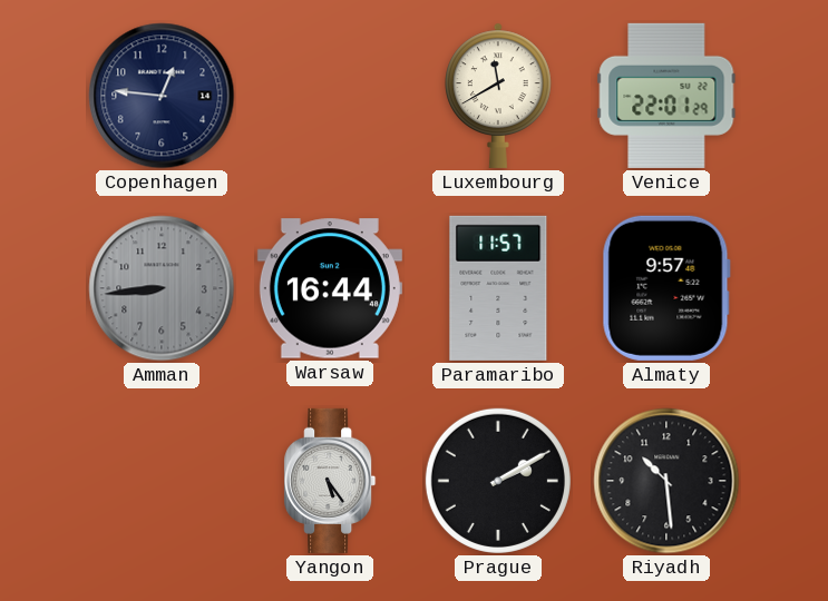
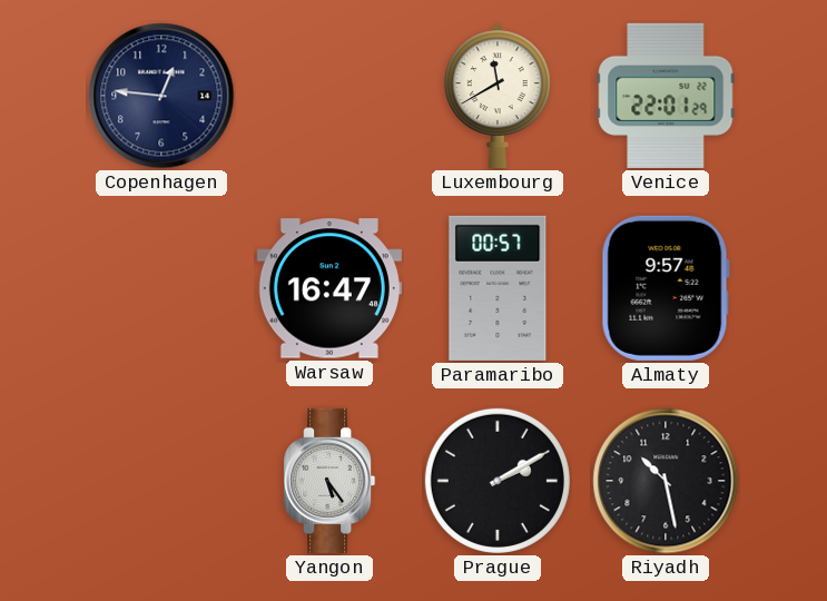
Amman: 8:44 -> none (162, 288)
Warsaw: 16:44 -> 16:47 (329, 288)
Paramaribo: 11:57 -> 00:57 (498, 288)
Riyadh: 10:29 -> 10:28 (666, 481)
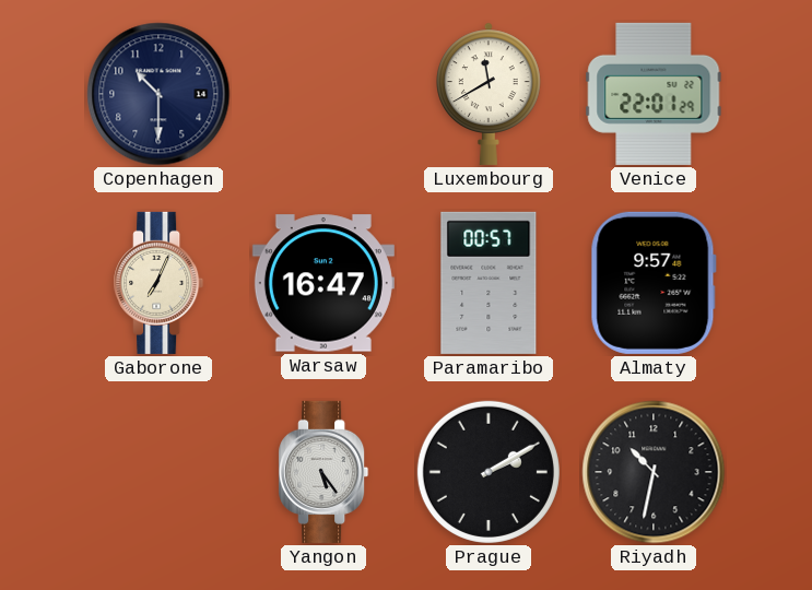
Copenhagen: 12:46 -> 10:30 (158, 94)
Gaborone: none -> 7:04 (158, 283)
Riyadh: 10:28 -> 10:32 (654, 472)
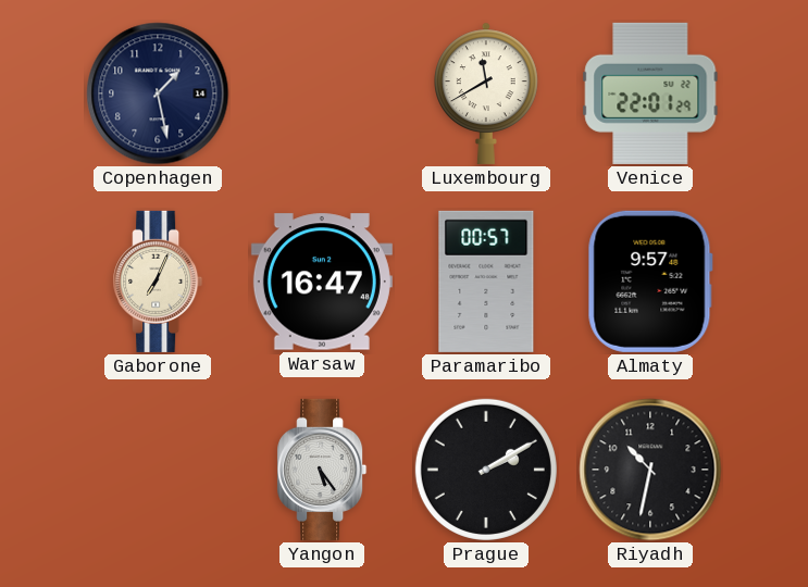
Copenhagen: 10:30 -> 1:28 (158, 93)
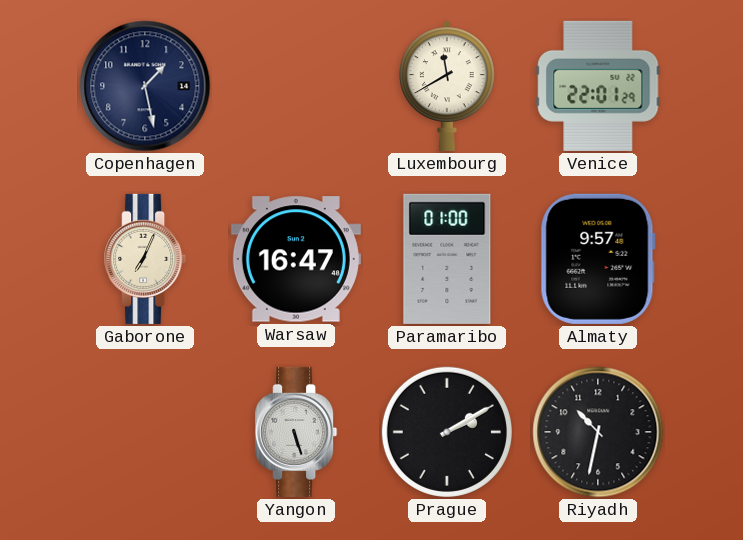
Paramaribo: 00:57 -> 01:00 (447, 259)
Yangon: 5:24 -> 5:27 (296, 432)
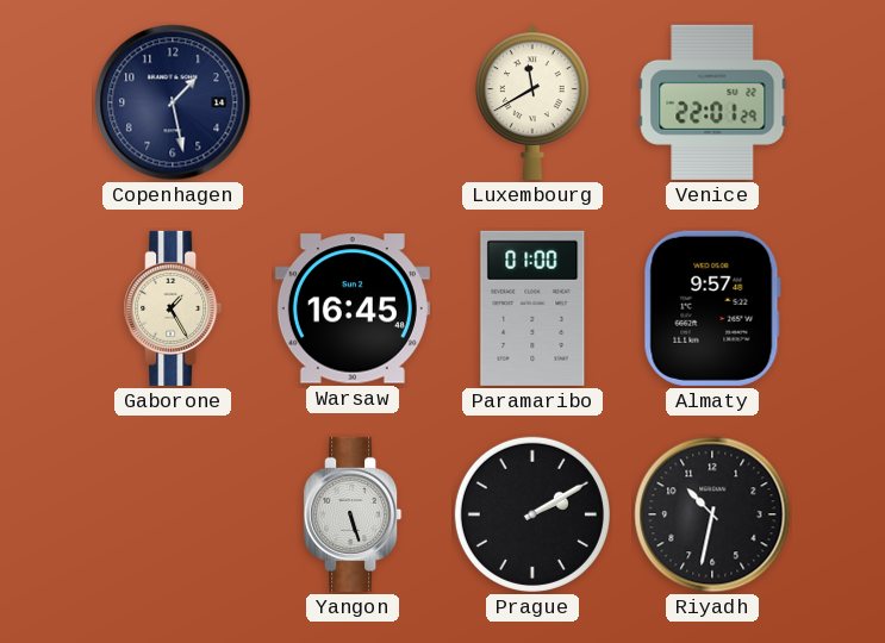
Gaborone: 7:04 -> 1:25 (173, 308)
Warsaw: 16:47 -> 16:45 (353, 308)
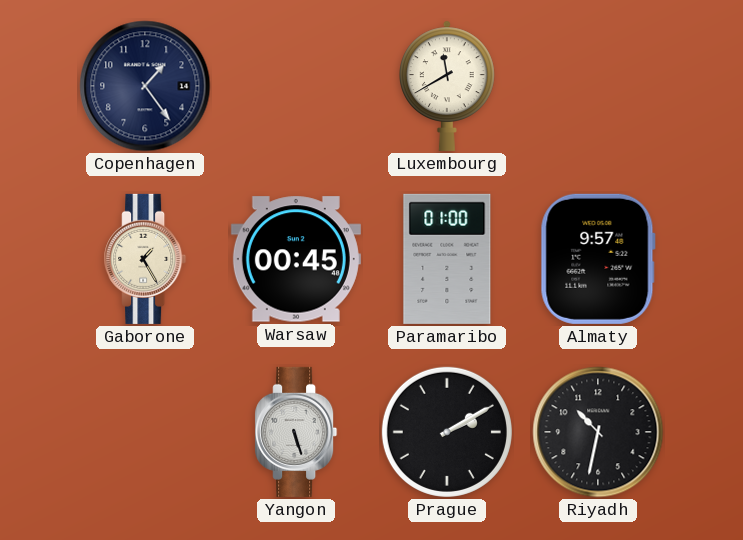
Copenhagen: 1:28 -> 1:24 (145, 86)
Venice: 22:01 -> none (712, 102)
Warsaw: 16:45 -> 00:45 (296, 259)
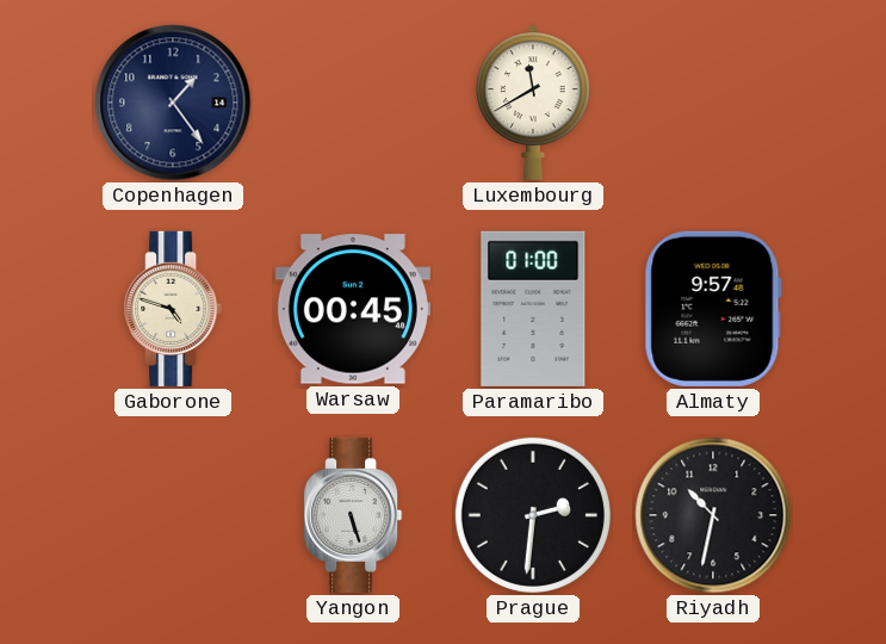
Gaborone: 1:25 -> 4:48 (173, 309)
Prague: 2:10 -> 2:31 (533, 515)
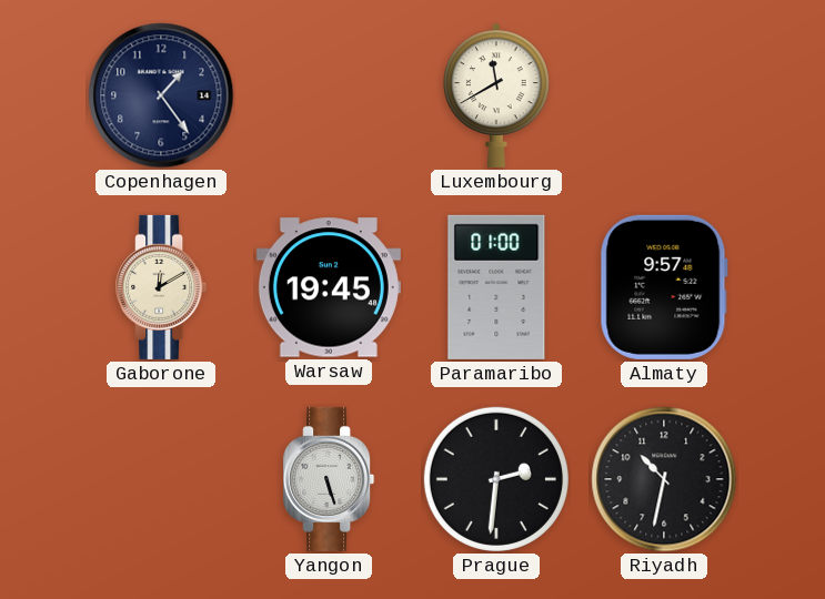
Gaborone: 4:48 -> 12:10 (161, 287)
Warsaw: 00:45 -> 19:45 (329, 287)
